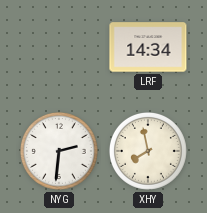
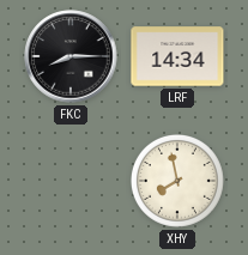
FKC: none -> 8:15 (71, 56)
NYG: 2:31 -> none (59, 151)
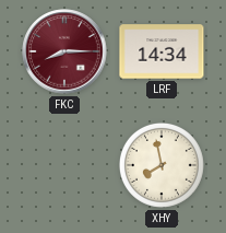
FKC dial: black -> burgundy (64, 51)
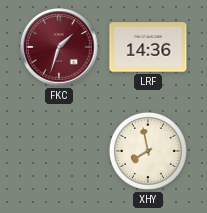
FKC: 8:15 -> 1:33 (59, 47)
LRF: 14:34 -> 14:36 (148, 47)
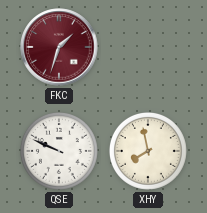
LRF: 14:36 -> none (148, 47)
QSE: none -> 9:49 (59, 151)
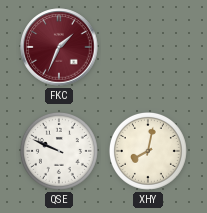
FKC: 1:33 -> 1:34 (59, 47)
XHY: 7:58 -> 8:02 (148, 151)
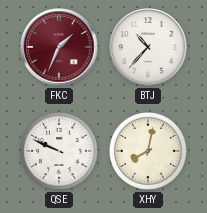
BTJ: none -> 10:37 (148, 47)
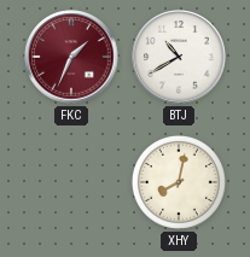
BTJ: 10:37 -> 10:40 (179, 57)
QSE: 9:49 -> none (59, 151)
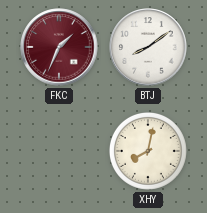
BTJ: 10:40 -> 8:09 (148, 47)
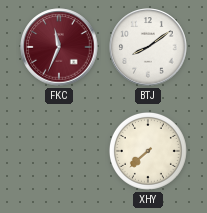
FKC: 1:34 -> 11:34 (59, 47)
XHY: 8:02 -> 7:38 (148, 151)
